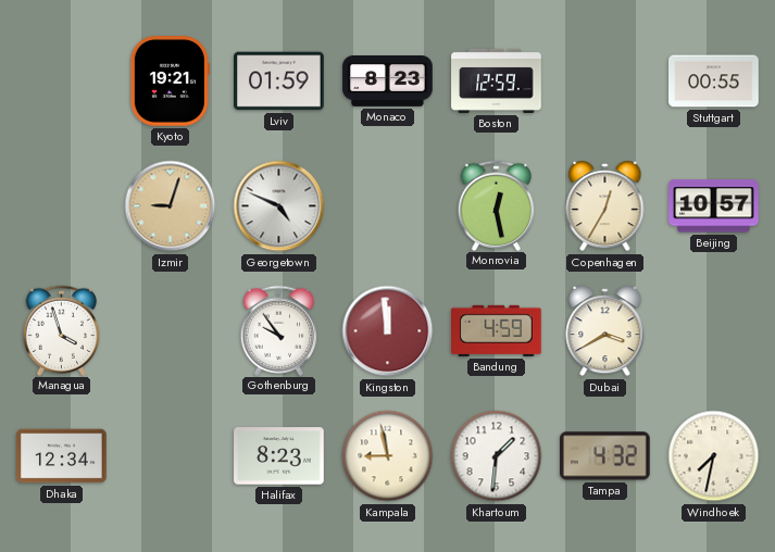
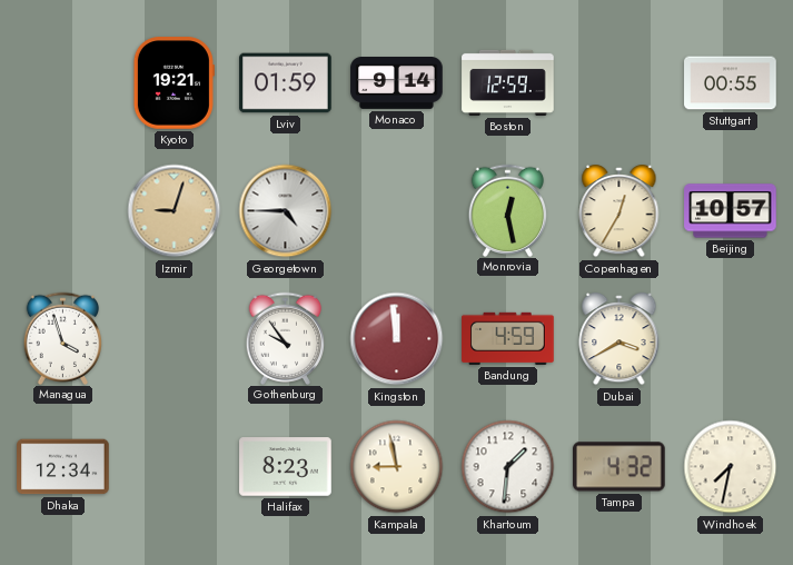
Monaco: 8:23 -> 9:14 (397, 83)
Georgetown: 4:49 -> 4:45 (286, 211)
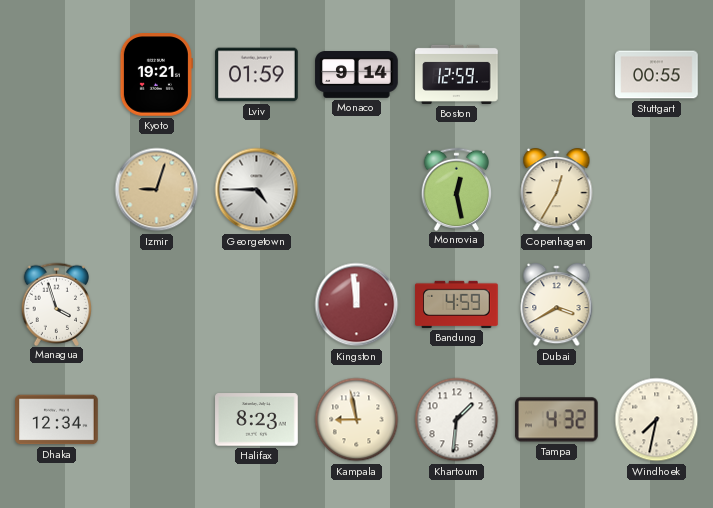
Beijing: 10:57 -> none (731, 211)
Gothenburg: 9:54 -> none (286, 338)
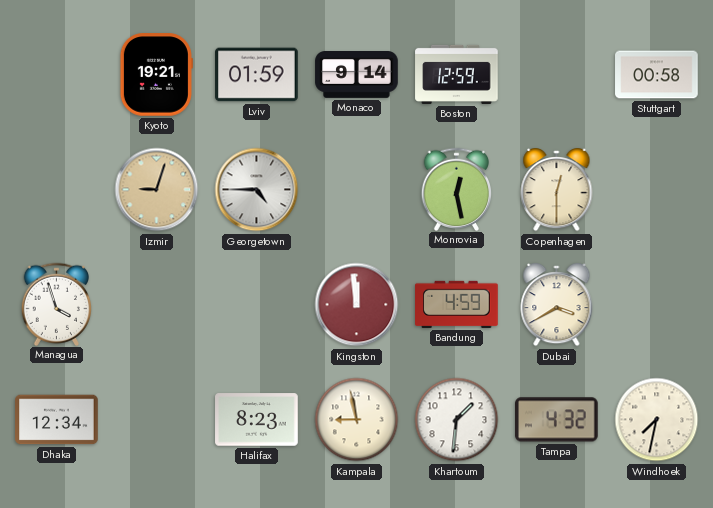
Stuttgart: 00:55 -> 00:58 (657, 75)
Copenhagen: 12:35 -> 12:30 (557, 191)
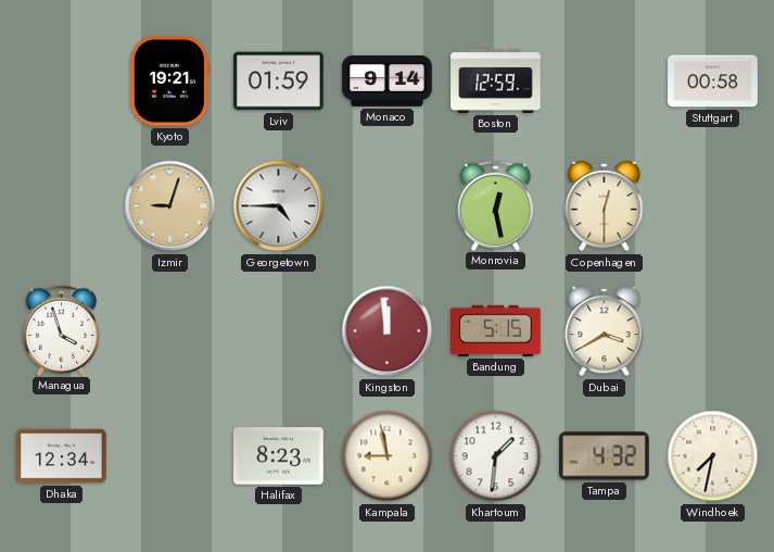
Bandung: 4:59 -> 5:15 (496, 330)
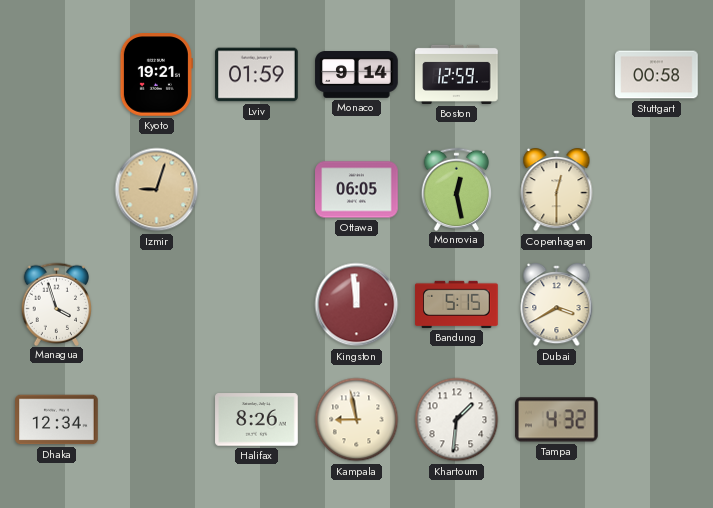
Georgetown: 4:45 -> none (279, 206)
Ottawa: none -> 06:05 (357, 190)
Halifax: 8:23 -> 8:26 (257, 420)
Windhoek: 7:32 -> none (713, 456)
